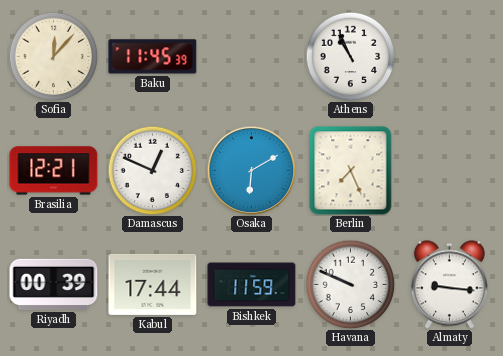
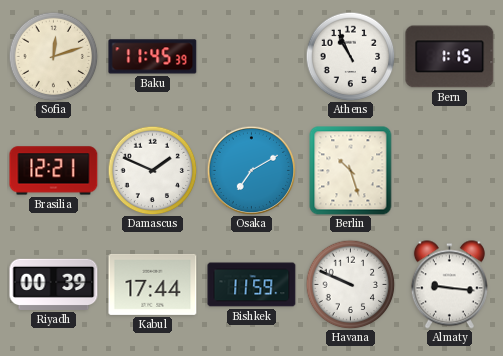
Sofia: 12:07 -> 12:12 (53, 56)
Bern: none -> 1:15 (450, 57)
Damascus: 12:49 -> 1:49 (152, 170)
Osaka: 6:10 -> 7:10 (251, 170)
Berlin: 7:26 -> 10:27 (351, 171)
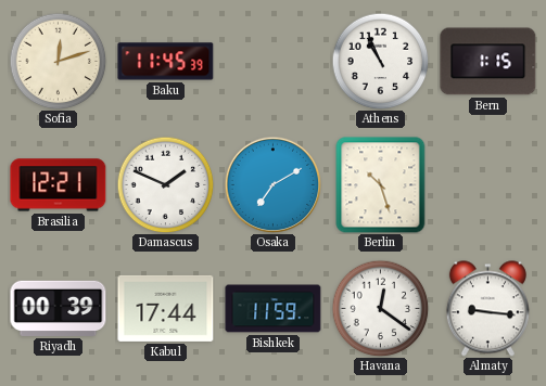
Havana: 9:49 -> 12:21 (380, 308)
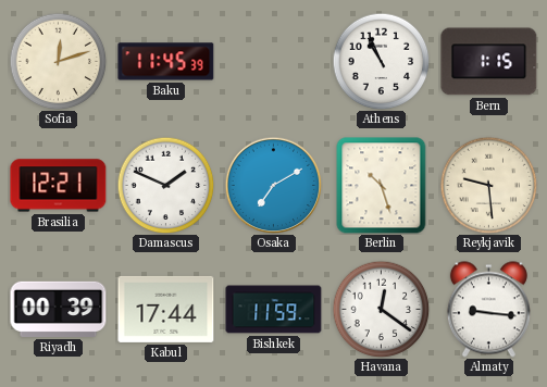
Reykjavik: none -> 9:29 (488, 185)
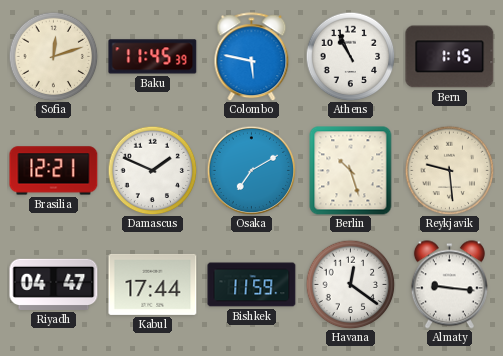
Colombo: none -> 5:47 (252, 57)
Riyadh: 00:39 -> 04:47 (54, 284)
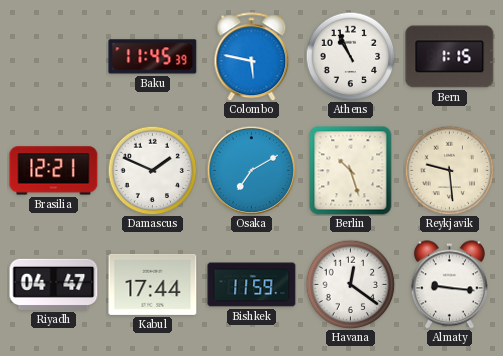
Sofia: 12:12 -> none (53, 56)
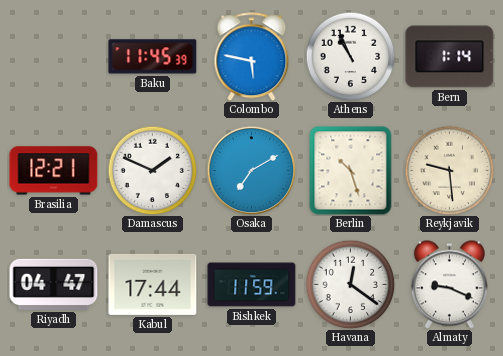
Bern: 1:15 -> 1:14 (450, 57)
Almaty: 9:16 -> 9:19 (449, 285)
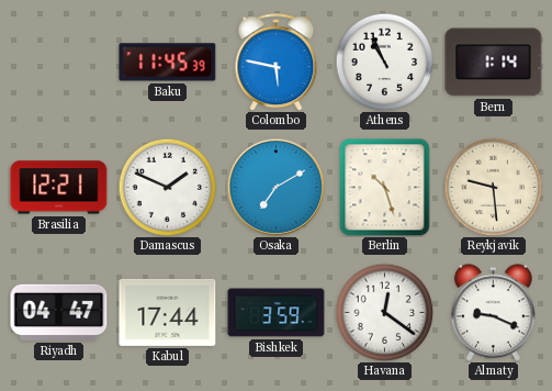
Bishkek: 11:59 -> 3:59 (277, 313)
